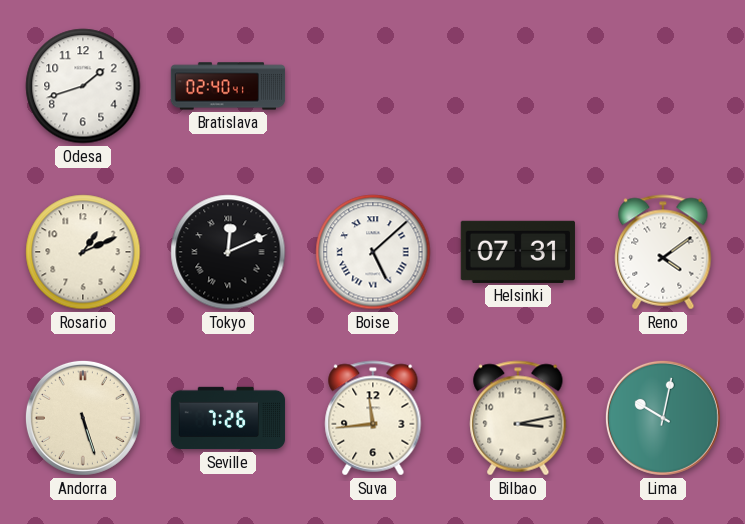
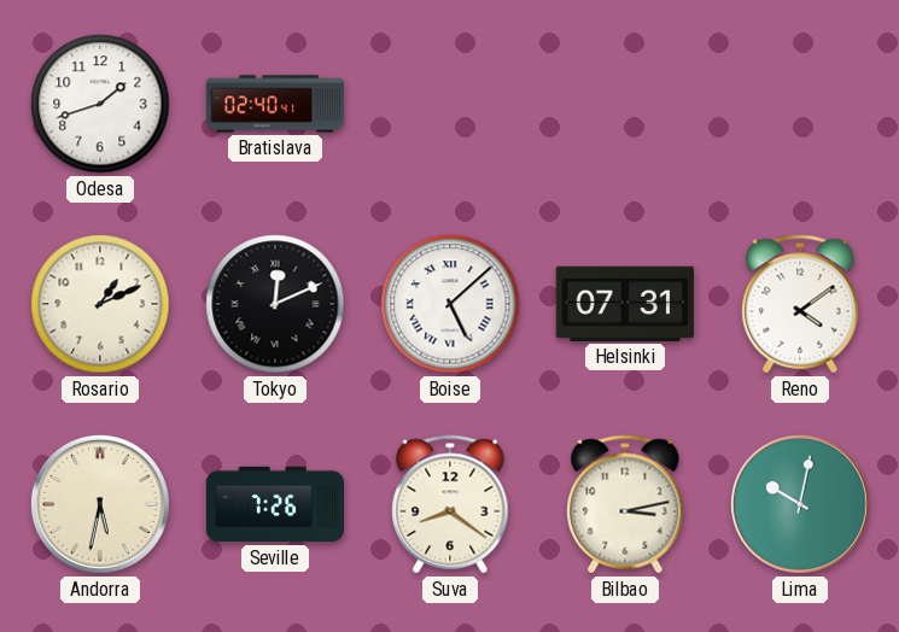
Andorra: 5:27 -> 5:32 (100, 504)
Suva: 11:44 -> 8:21 (450, 504)
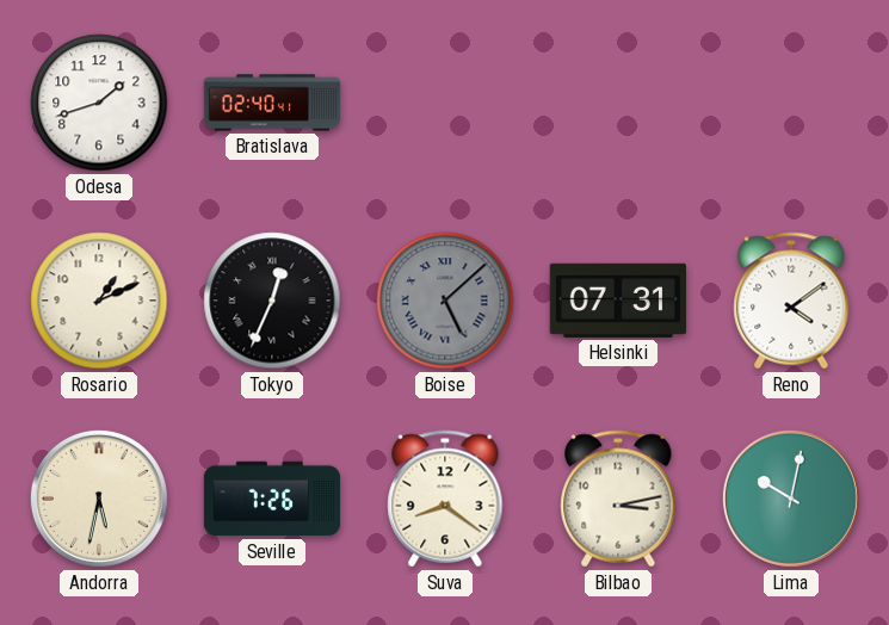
Tokyo: 12:11 -> 12:34 (272, 301)
Boise dial: white -> grey (445, 301)
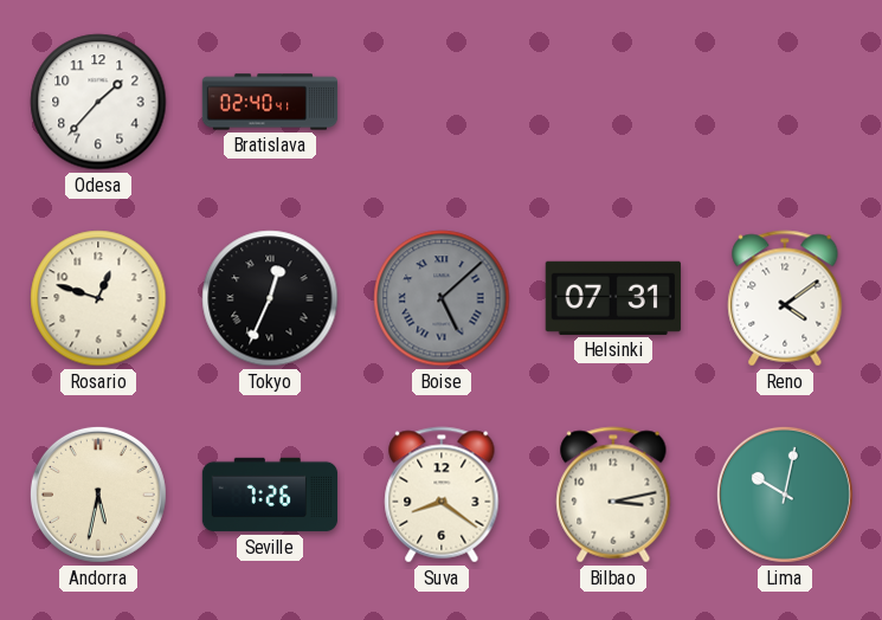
Odesa: 1:42 -> 1:37 (98, 102)
Rosario: 1:11 -> 12:48 (98, 298)
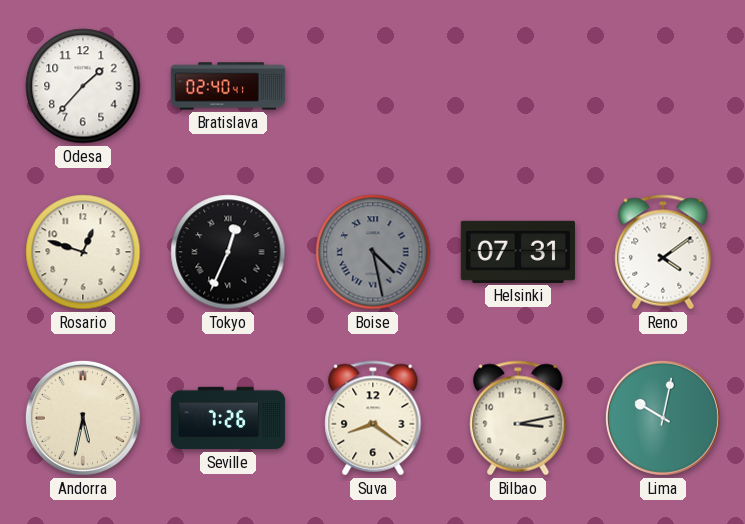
Boise: 5:08 -> 4:28 (373, 252)
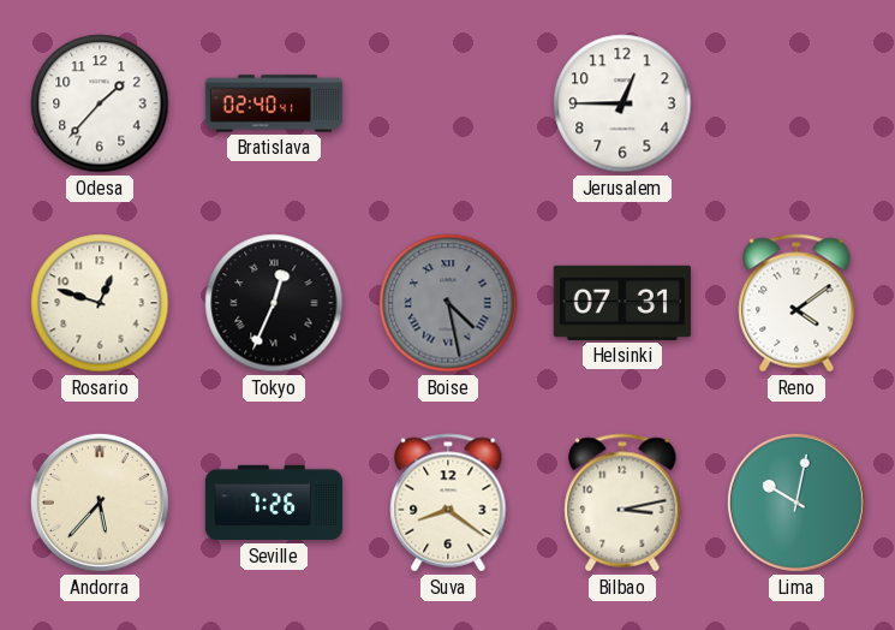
Jerusalem: none -> 12:45 (622, 103)
Andorra: 5:32 -> 5:37 (100, 503)
